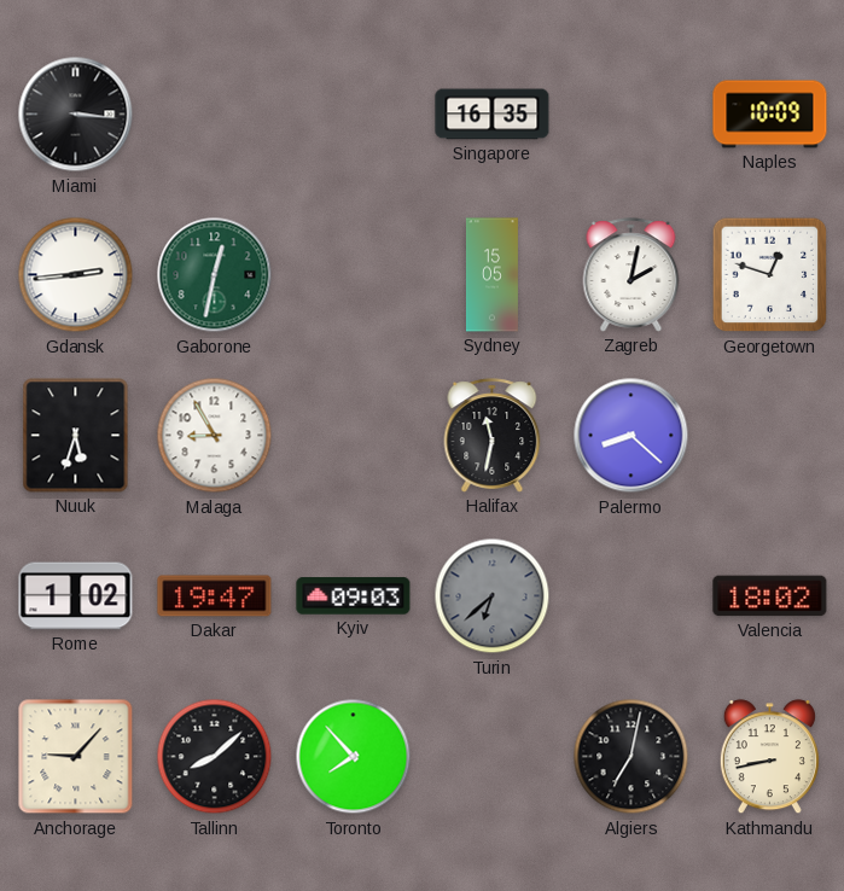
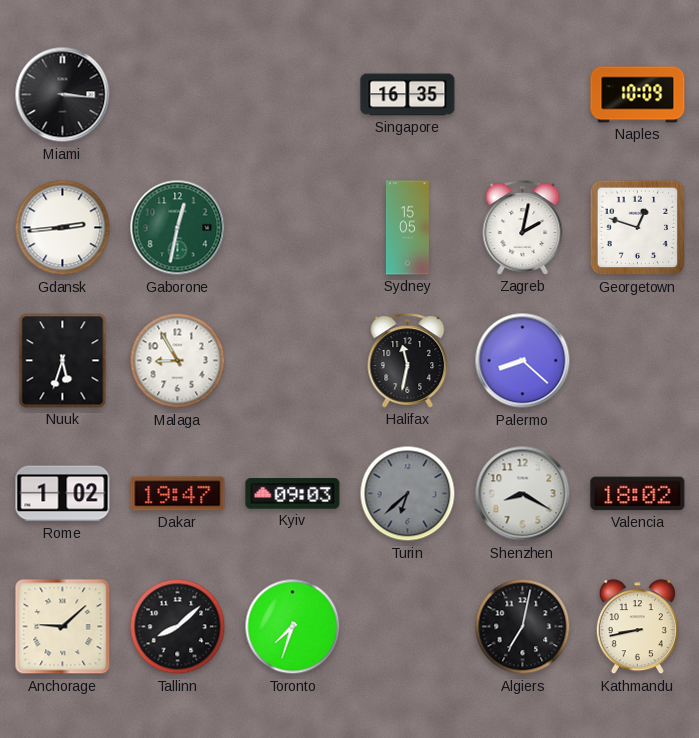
Shenzhen: none -> 8:20 (523, 494)
Anchorage: 9:07 -> 9:08 (63, 627)
Toronto: 7:53 -> 7:33 (293, 627)
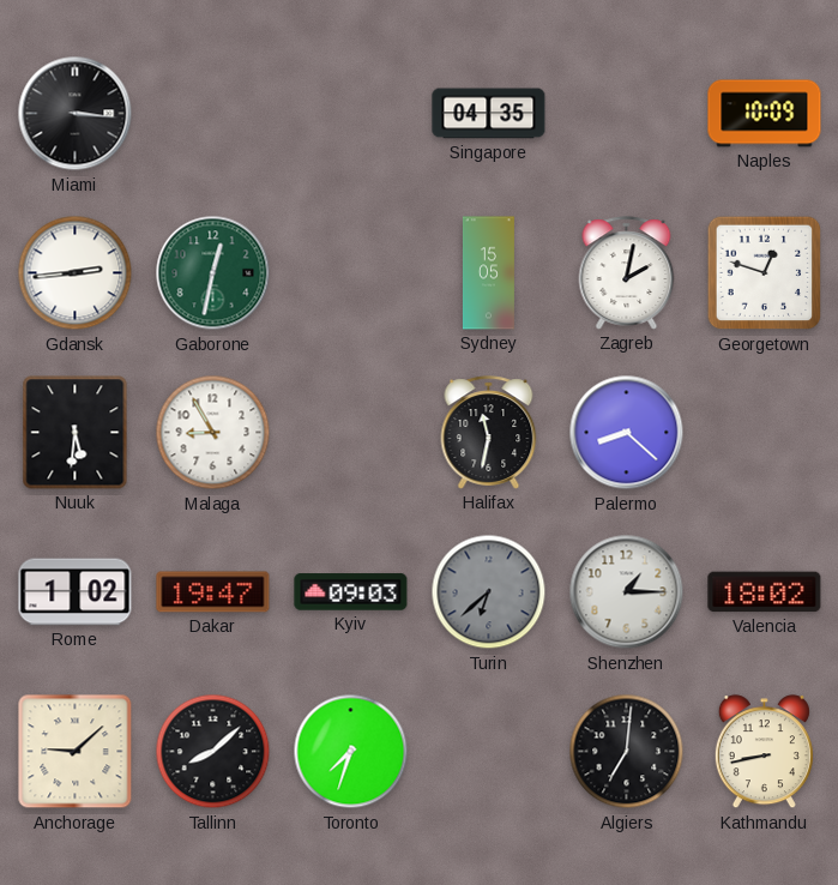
Singapore: 16:35 -> 04:35 (489, 114)
Nuuk: 5:33 -> 5:31 (76, 433)
Shenzhen: 8:20 -> 1:15 (627, 592)
Algiers: 7:02 -> 7:01 (627, 752)
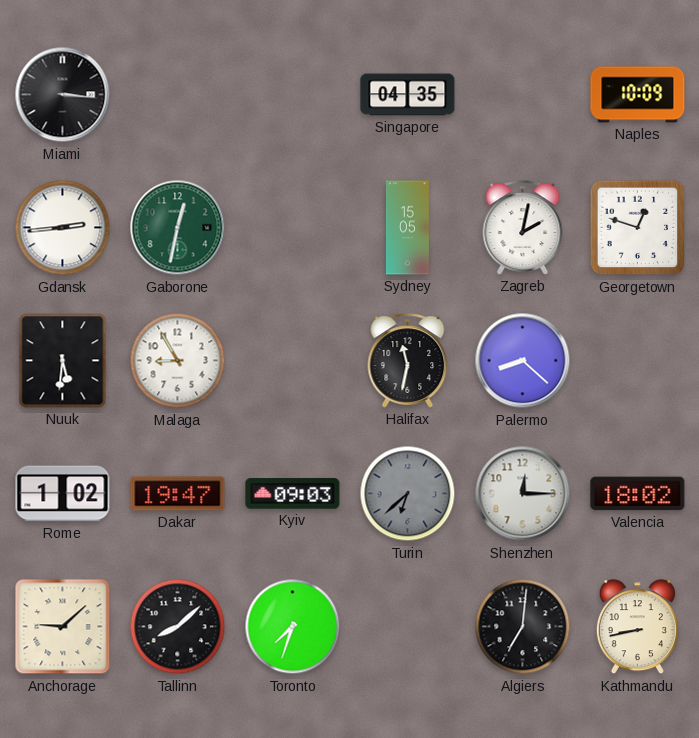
Shenzhen: 1:15 -> 12:15 (523, 494)
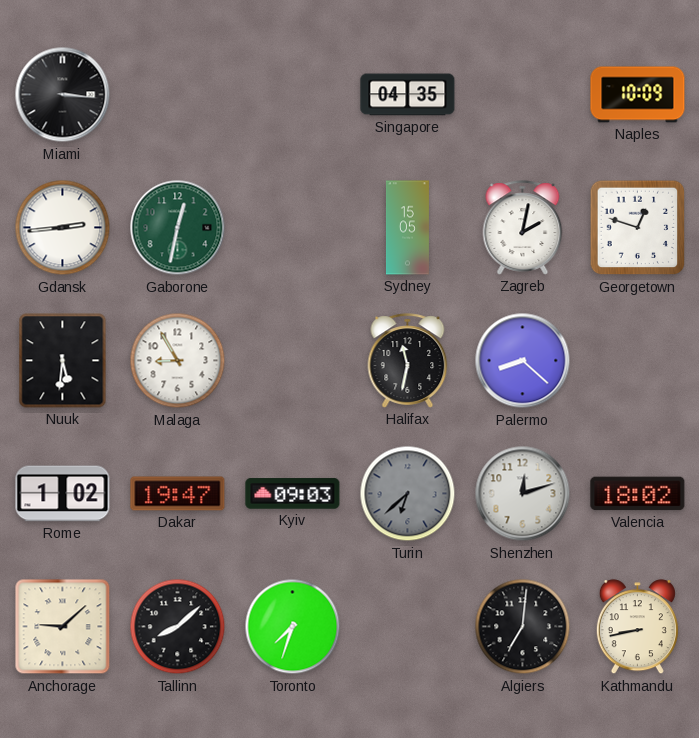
Shenzhen: 12:15 -> 12:12 (523, 494)
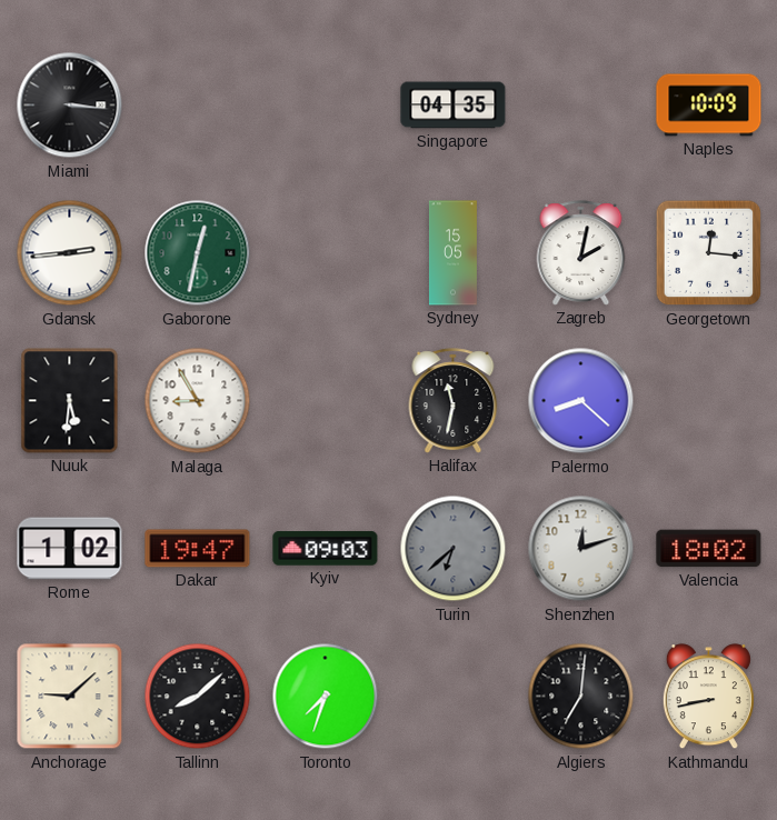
Georgetown: 12:48 -> 12:16 (709, 253)
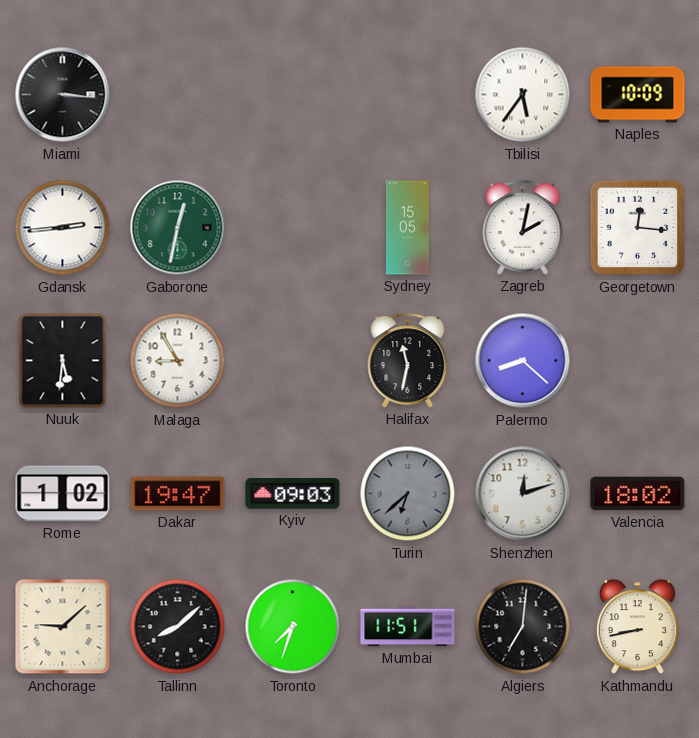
Singapore: 04:35 -> none (454, 106)
Tbilisi: none -> 5:36 (523, 95)
Mumbai: none -> 11:51 (408, 627)
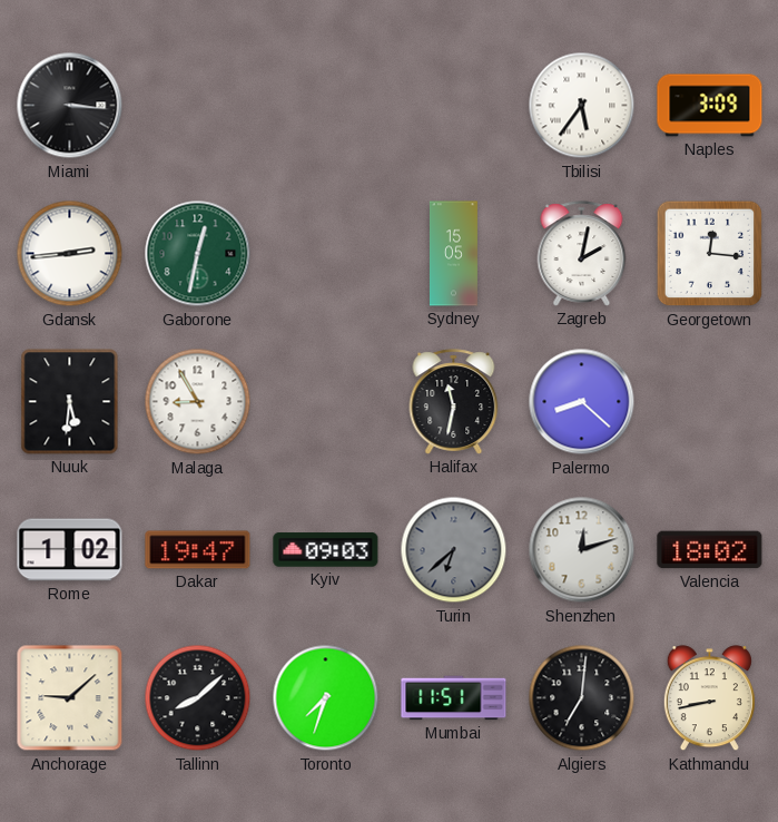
Naples: 10:09 -> 3:09 (710, 106)
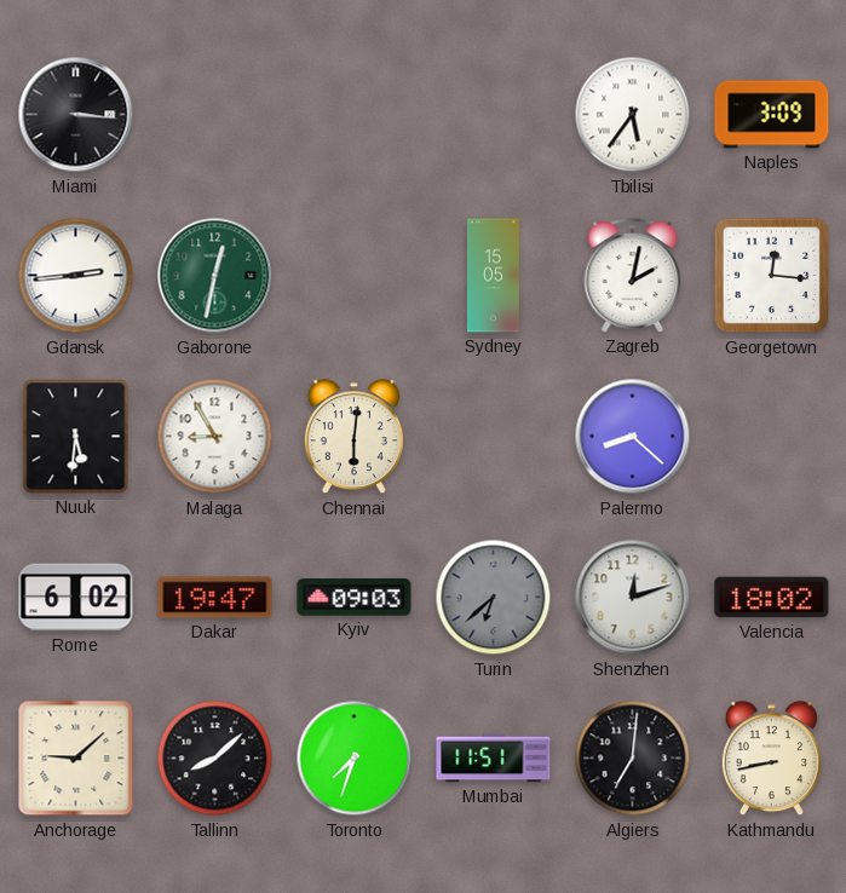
Chennai: none -> 6:01 (353, 437)
Halifax: 11:32 -> none (454, 402)
Rome: 1:02 -> 6:02 (76, 598)
